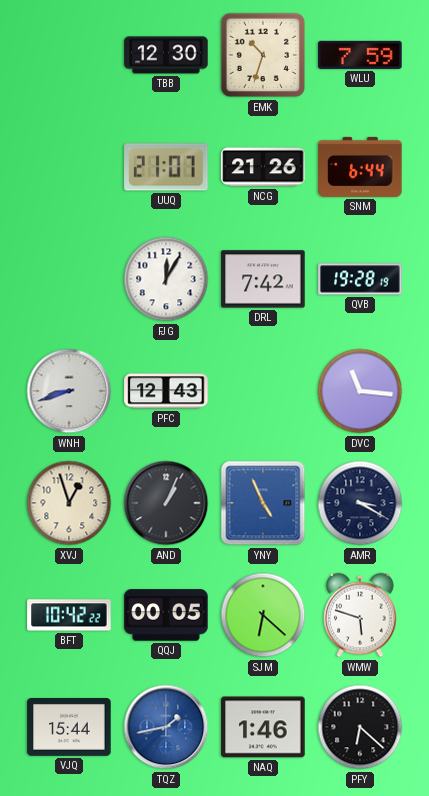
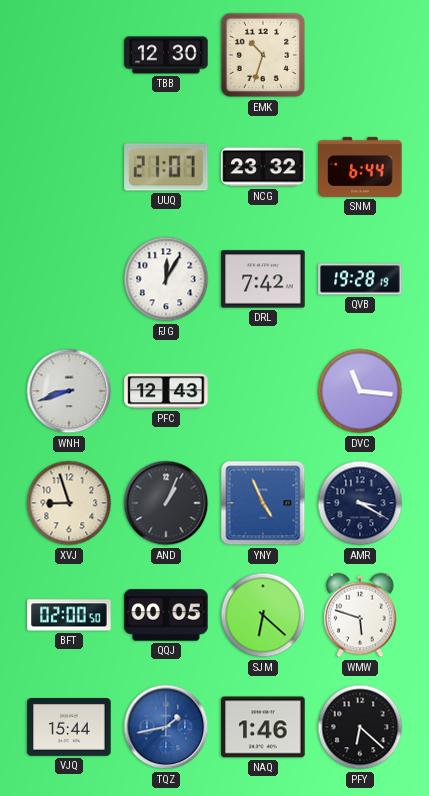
WLU: 7:59 -> none (360, 55)
NCG: 21:26 -> 23:32 (263, 167)
XVJ: 12:57 -> 8:57 (69, 503)
BFT: 10:42 -> 02:00 (69, 615)
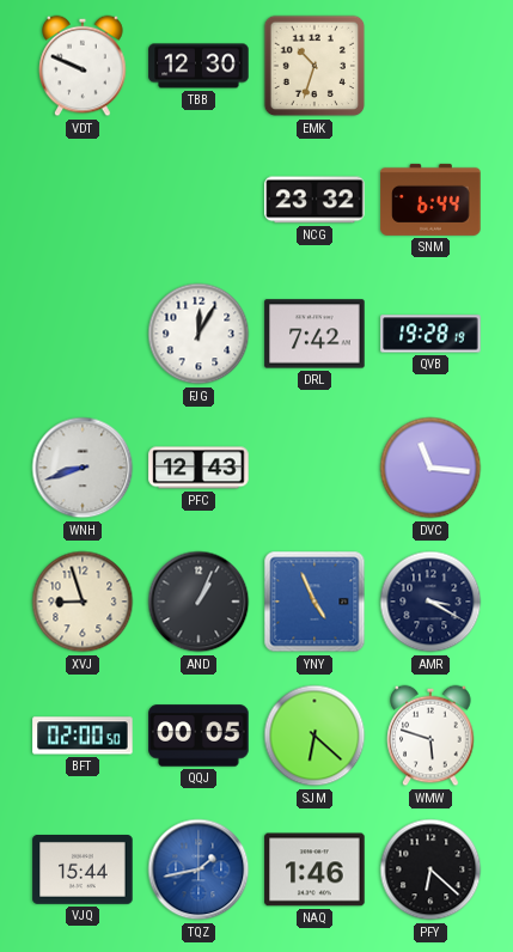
VDT: none -> 9:49 (83, 66)
UUQ: 21:07 -> none (166, 167)
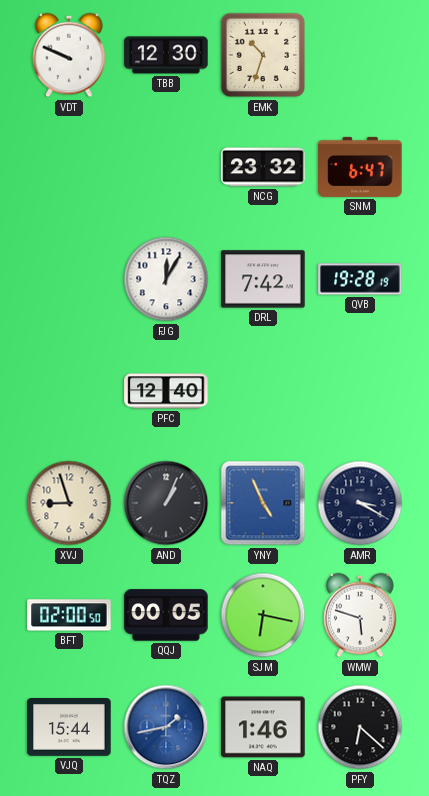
SNM: 6:44 -> 6:47 (360, 167)
WNH: 8:42 -> none (83, 468)
PFC: 12:43 -> 12:40 (166, 391)
DVC: 11:16 -> none (430, 468)
SJM: 6:22 -> 6:17 (263, 615)
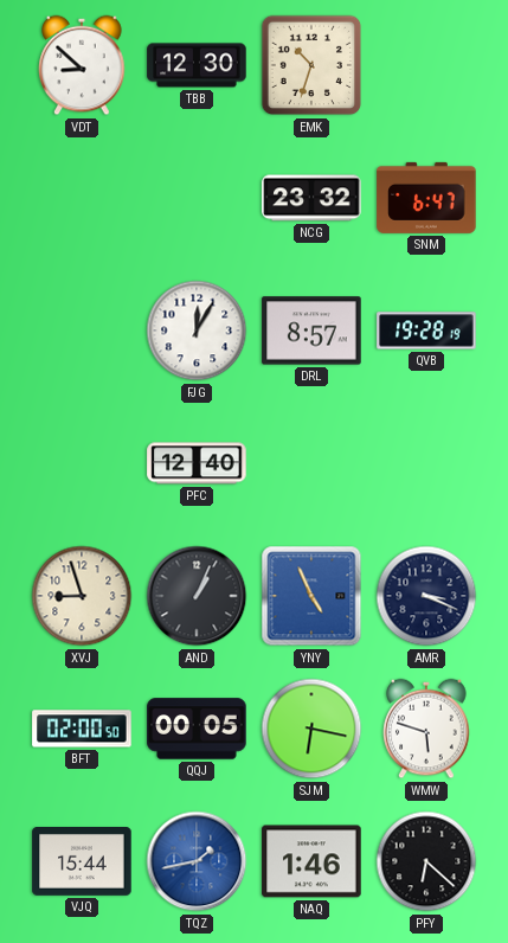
VDT: 9:49 -> 8:52 (82, 65)
DRL: 7:42 -> 8:57 (311, 331)
AMR: 3:20 -> 3:19 (426, 596)
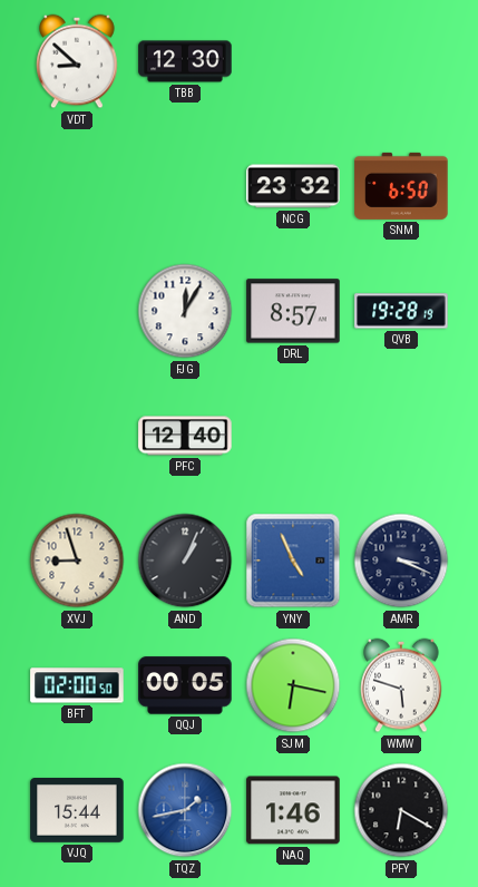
EMK: 10:33 -> none (311, 65)
SNM: 6:47 -> 6:50 (401, 186)
PFY: 6:22 -> 6:20 (401, 810)
